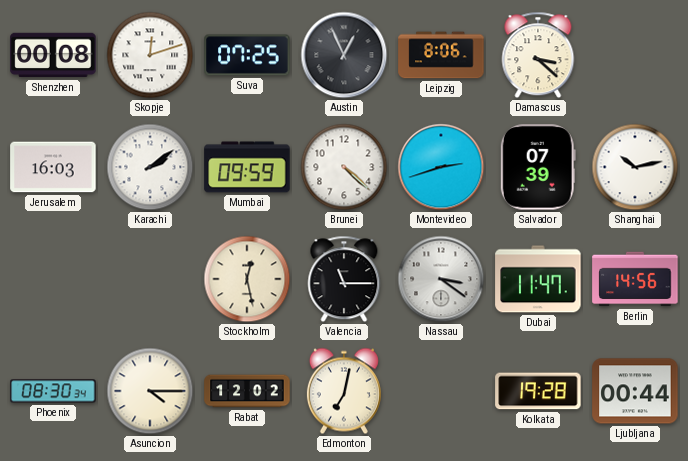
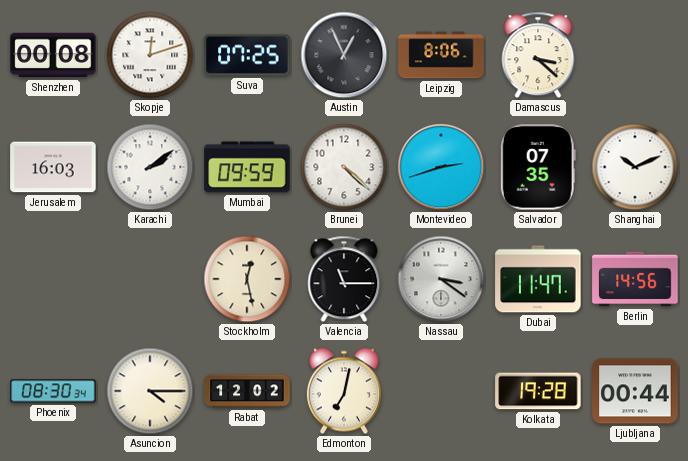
Salvador: 07:39 -> 07:35 (538, 167)
Shanghai: 10:13 -> 10:11 (635, 167)
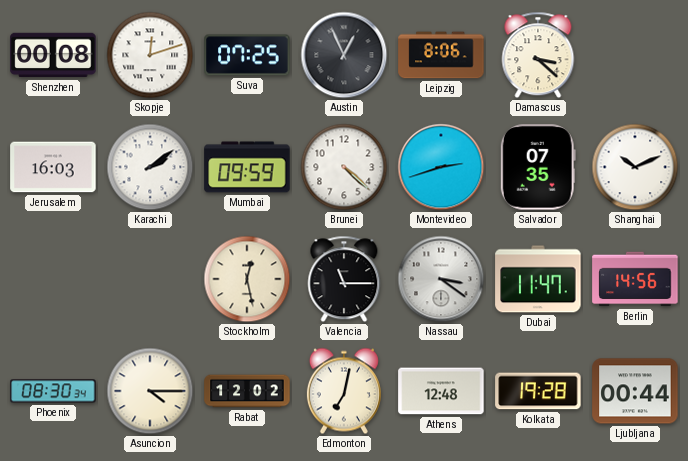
Athens: none -> 12:48 (441, 391)
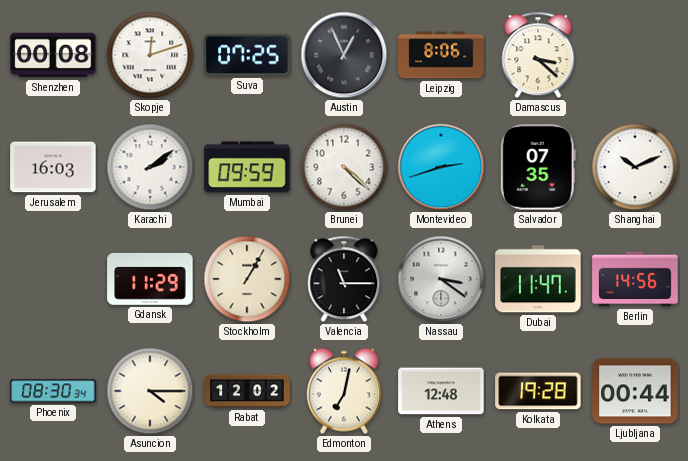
Gdansk: none -> 11:29 (150, 279)
Stockholm: 12:28 -> 1:05 (247, 279)
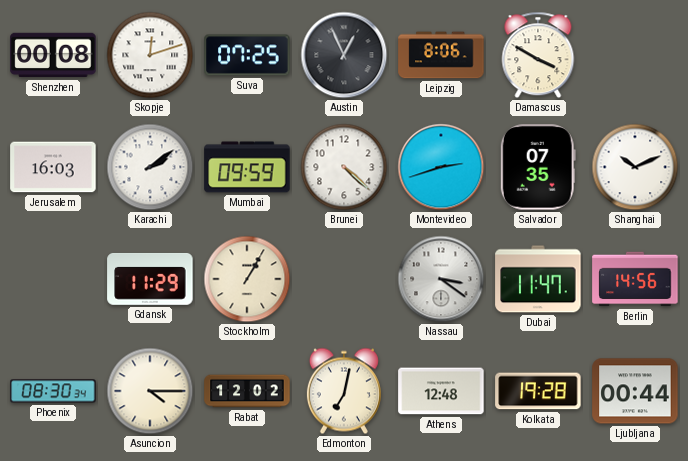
Damascus: 3:22 -> 3:50 (538, 55)
Valencia: 11:15 -> none (344, 279)
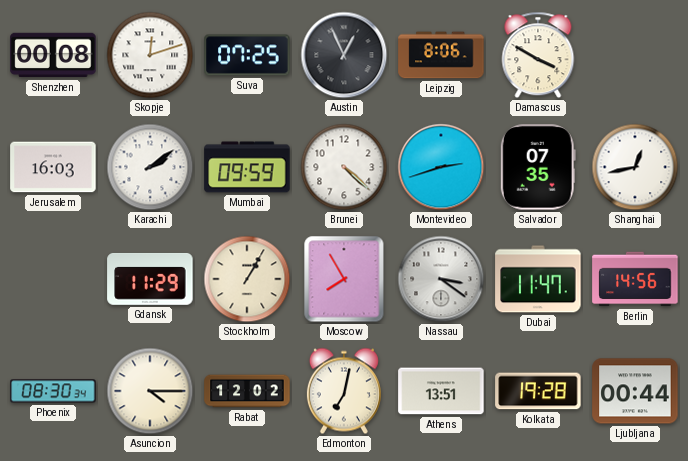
Shanghai: 10:11 -> 12:43 (635, 167)
Moscow: none -> 7:55 (344, 279)
Athens: 12:48 -> 13:51 (441, 391)
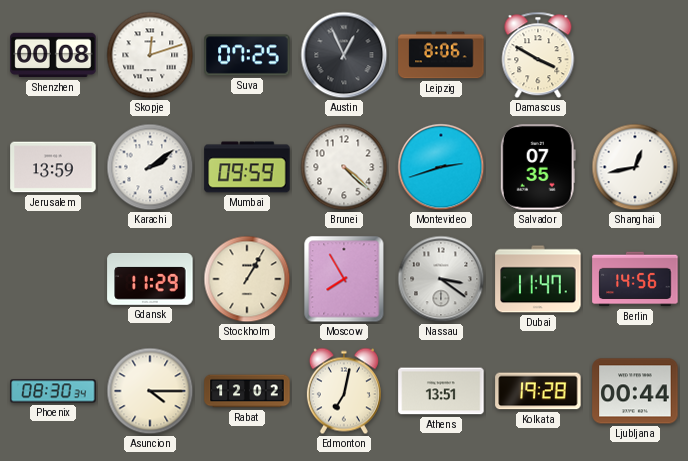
Jerusalem: 16:03 -> 13:59 (53, 167)
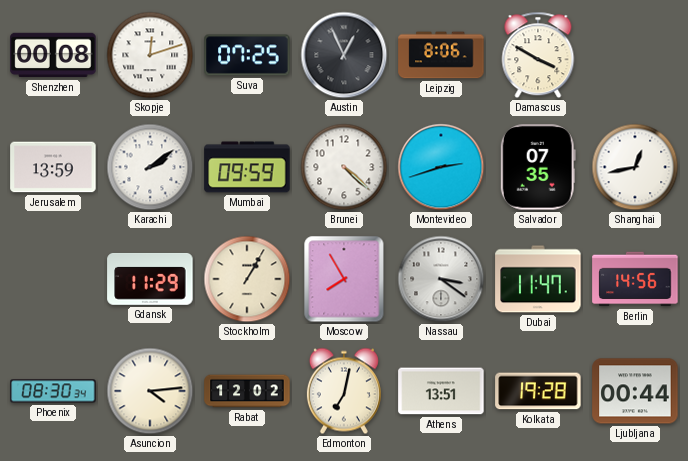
Asuncion: 4:15 -> 4:14 (150, 391)
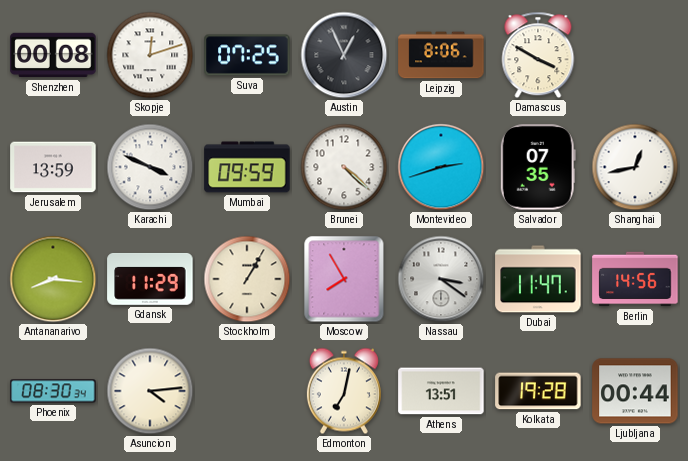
Karachi: 2:09 -> 3:49 (150, 167)
Antananarivo: none -> 8:16 (53, 279)
Rabat: 12:02 -> none (247, 391)
